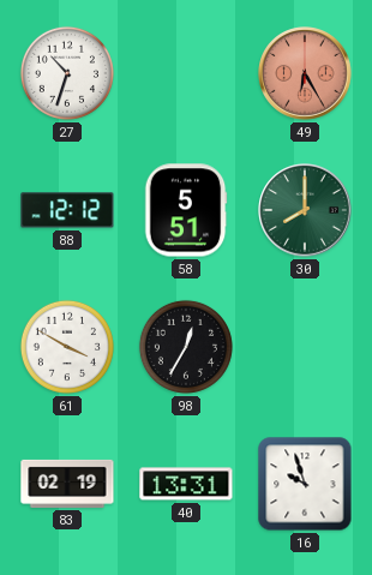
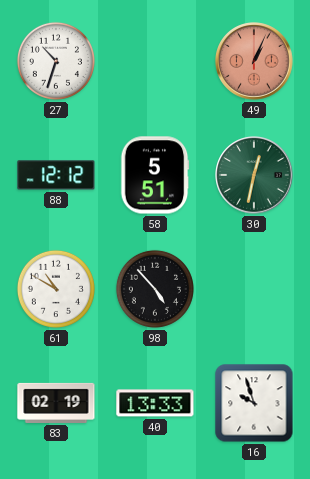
49: 6:25 -> 1:04 (254, 61)
30: 8:00 -> 12:32 (254, 175)
61: 3:50 -> 10:50 (56, 289)
98: 12:35 -> 4:53 (155, 289)
40: 13:31 -> 13:33 (155, 403)
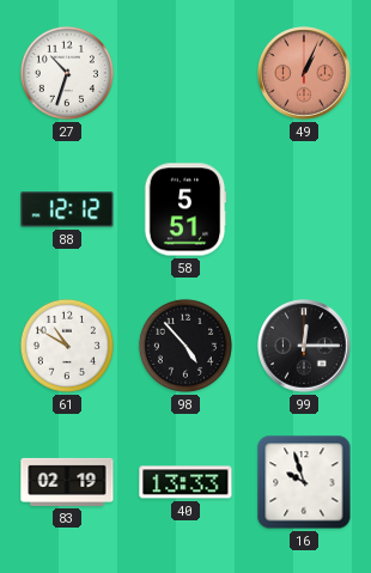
30: 12:32 -> none (254, 175)
99: none -> 12:15 (304, 346)
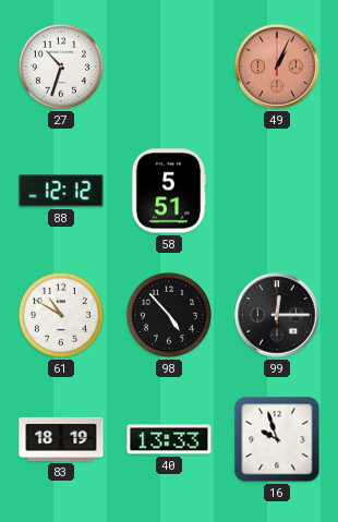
83: 02:19 -> 18:19 (61, 439)
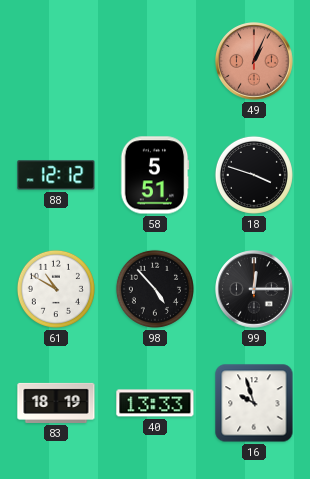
27: 10:33 -> none (61, 66)
18: none -> 3:48 (254, 175)
